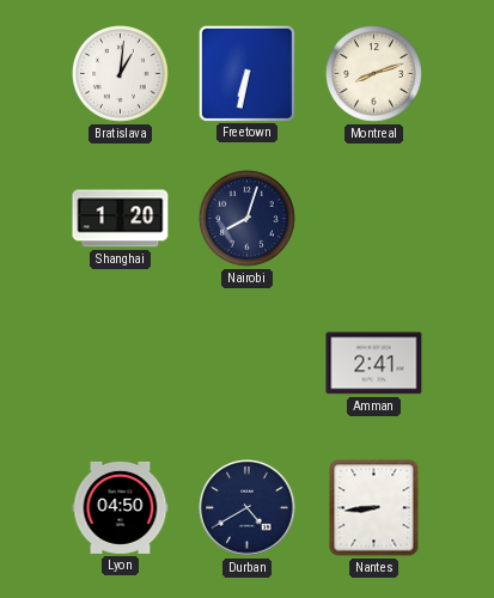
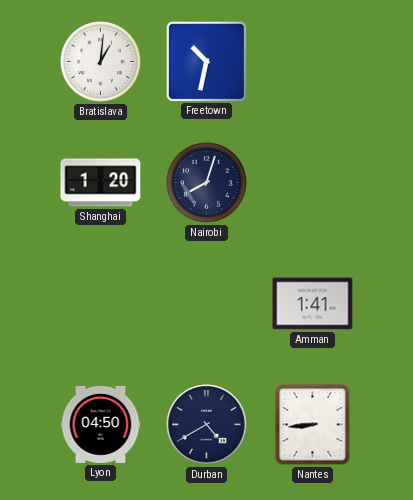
Freetown: 6:32 -> 10:32 (206, 61)
Montreal: 8:12 -> none (374, 74)
Amman: 2:41 -> 1:41 (313, 304)
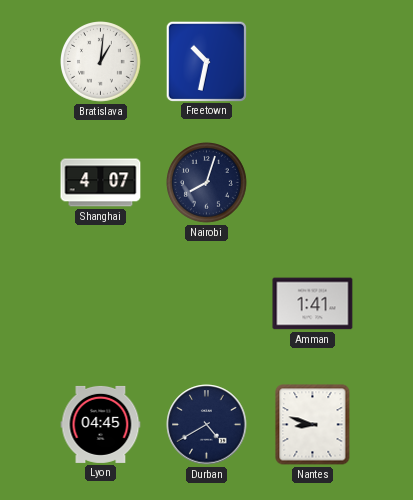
Shanghai: 1:20 -> 4:07 (101, 183)
Lyon: 04:50 -> 04:45 (101, 424)
Nantes: 8:44 -> 8:48 (313, 425)
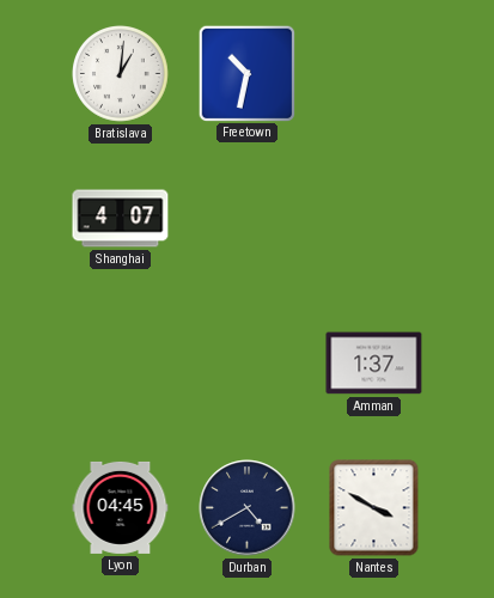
Nairobi: 8:03 -> none (207, 183)
Amman: 1:41 -> 1:37 (374, 364)
Nantes: 8:48 -> 3:50 (374, 508)
